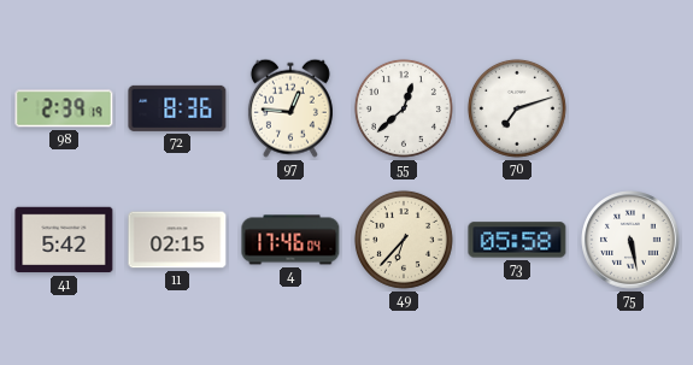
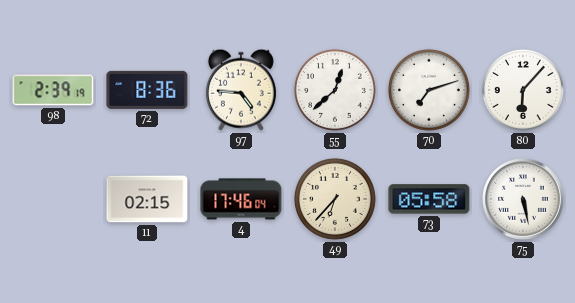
97: 12:46 -> 4:46 (241, 90)
80: none -> 6:07 (523, 90)
41: 5:42 -> none (64, 240)
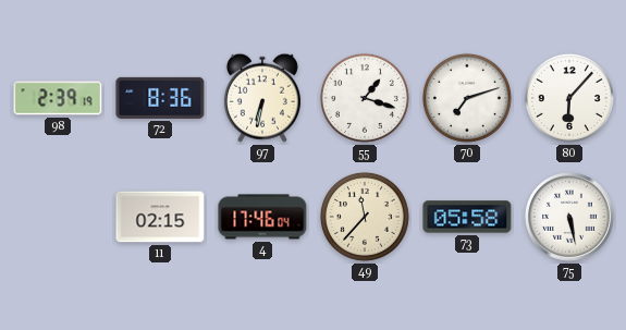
97: 4:46 -> 6:32 (262, 98)
55: 12:38 -> 1:18 (365, 98)
49: 6:37 -> 11:37 (365, 217)
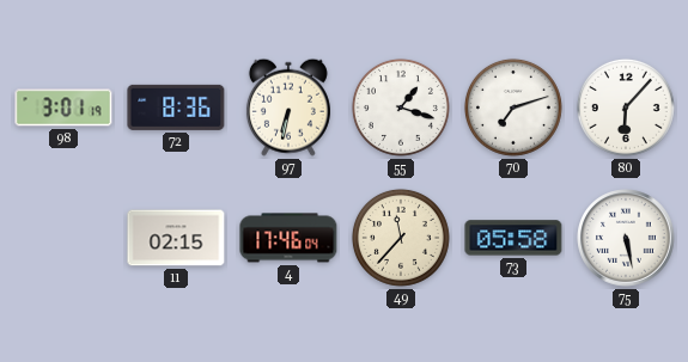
98: 2:39 -> 3:01 (63, 108)
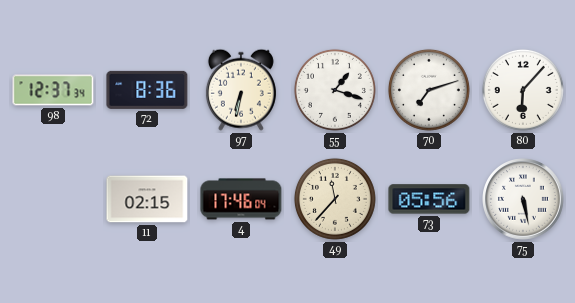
98: 3:01 -> 12:37 (53, 90)
73: 05:58 -> 05:56 (429, 199)
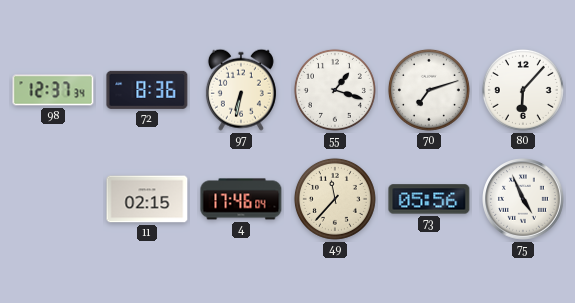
75: 5:28 -> 4:56 (523, 199)
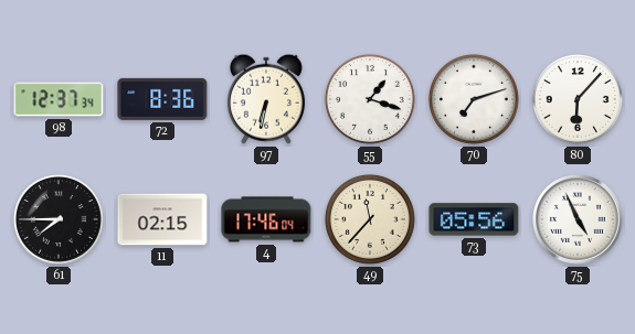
61: none -> 7:45 (59, 219)
